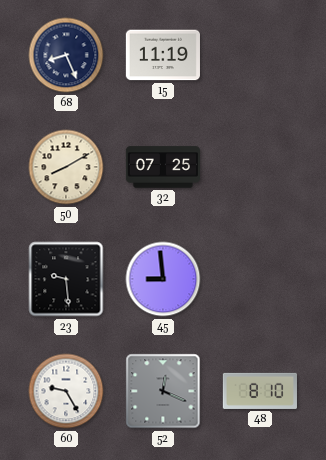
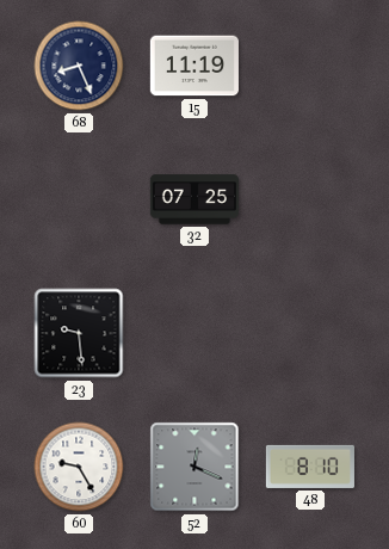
50: 8:10 -> none (66, 167)
45: 8:59 -> none (163, 279)
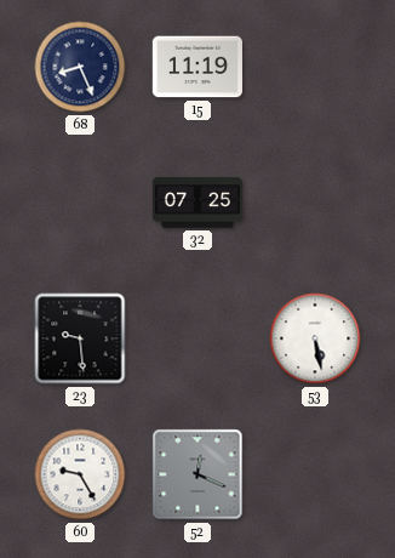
53: none -> 5:28 (315, 338)
48: 8:10 -> none (310, 467)
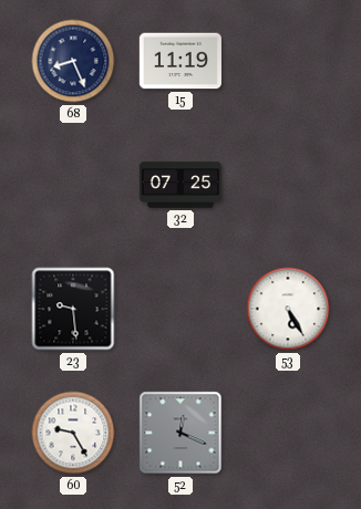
53: 5:28 -> 5:25 (288, 309)
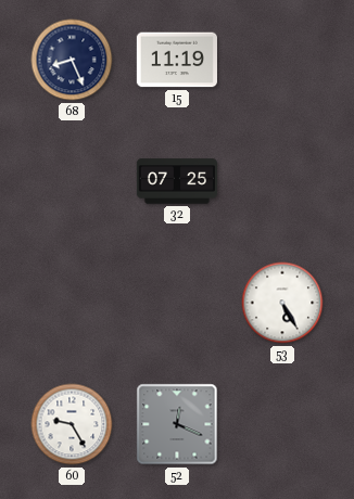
23: 9:29 -> none (73, 309)
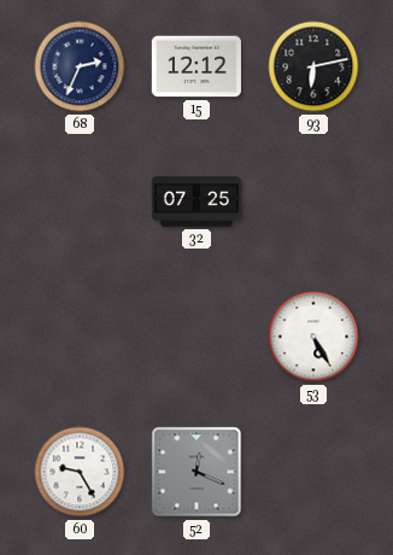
68: 8:26 -> 2:34 (80, 66)
15: 11:19 -> 12:12 (196, 66)
93: none -> 6:13 (313, 66)
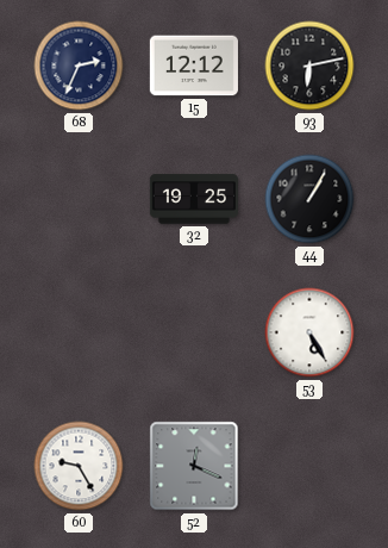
32: 07:25 -> 19:25 (194, 199)
44: none -> 1:05 (309, 199)
